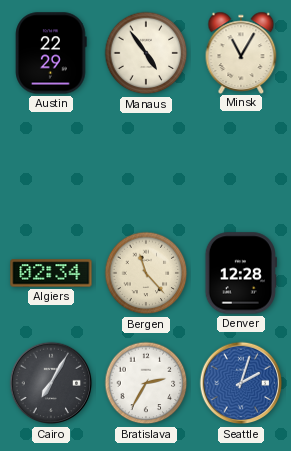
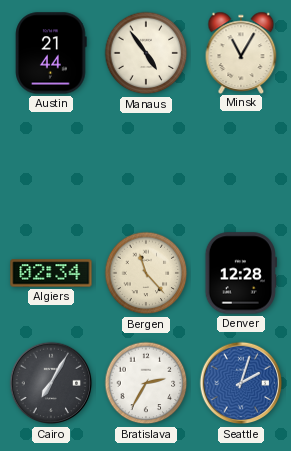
Austin: 22:29 -> 21:44 (51, 53)
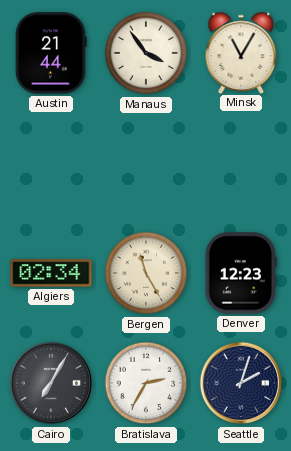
Manaus: 4:54 -> 3:54 (146, 53)
Bergen: 11:23 -> 11:25 (146, 273)
Denver: 12:28 -> 12:23 (241, 273)
Seattle dial: blue -> navy (241, 383)
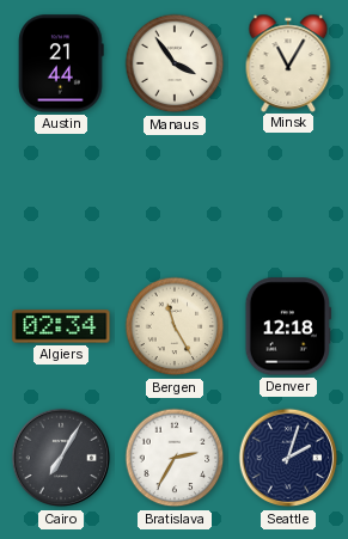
Denver: 12:23 -> 12:18 (288, 326)
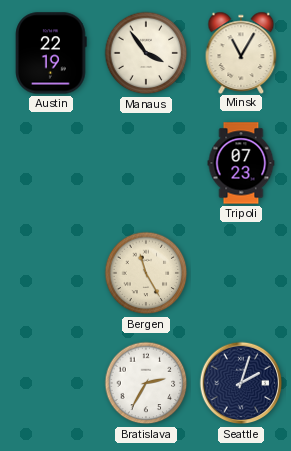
Austin: 21:44 -> 22:19 (51, 53)
Tripoli: none -> 07:23 (241, 163)
Algiers: 02:34 -> none (61, 326)
Denver: 12:18 -> none (288, 326)
Cairo: 7:05 -> none (61, 458)
